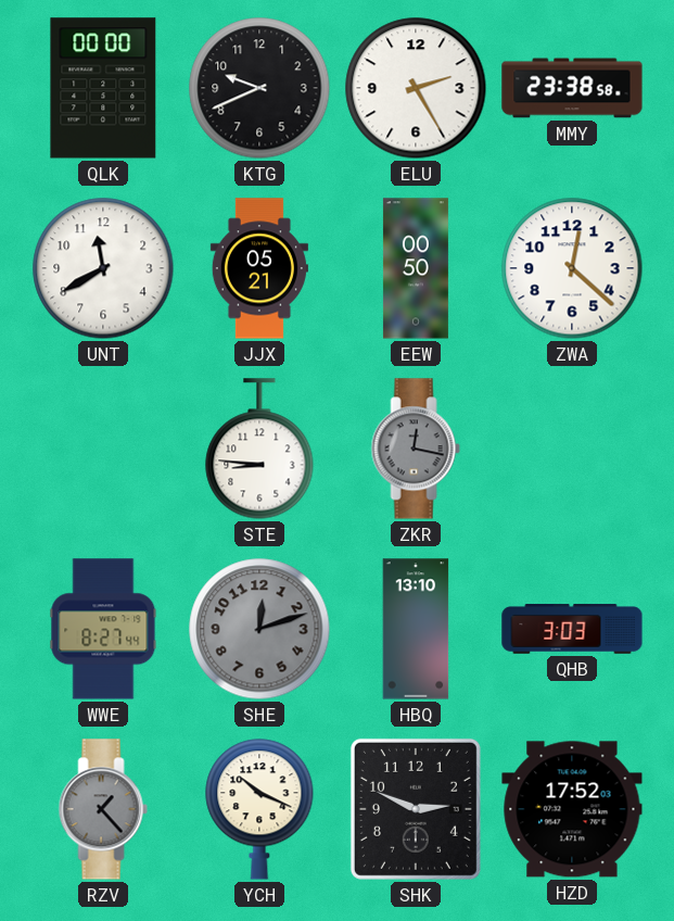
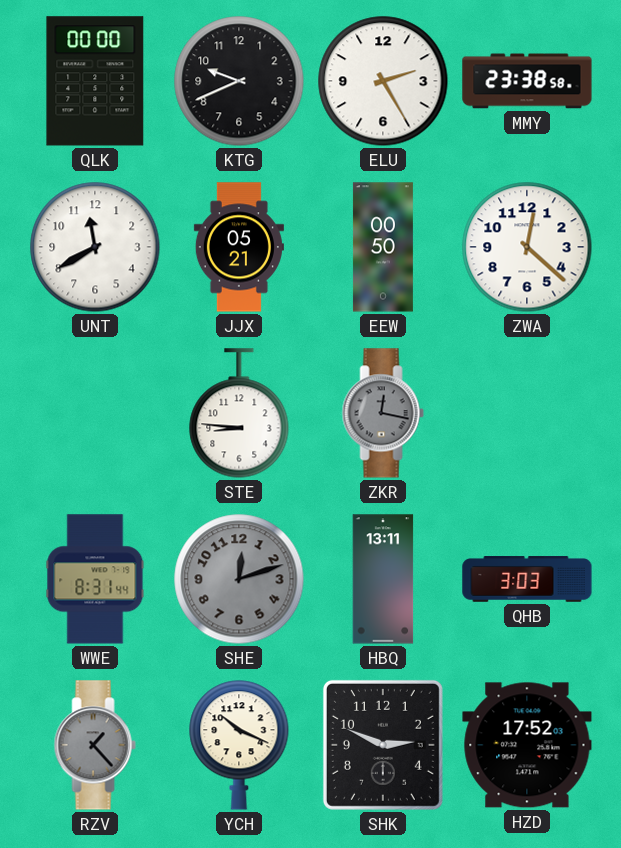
WWE: 8:27 -> 8:31 (95, 579)
HBQ: 13:10 -> 13:11 (383, 579)
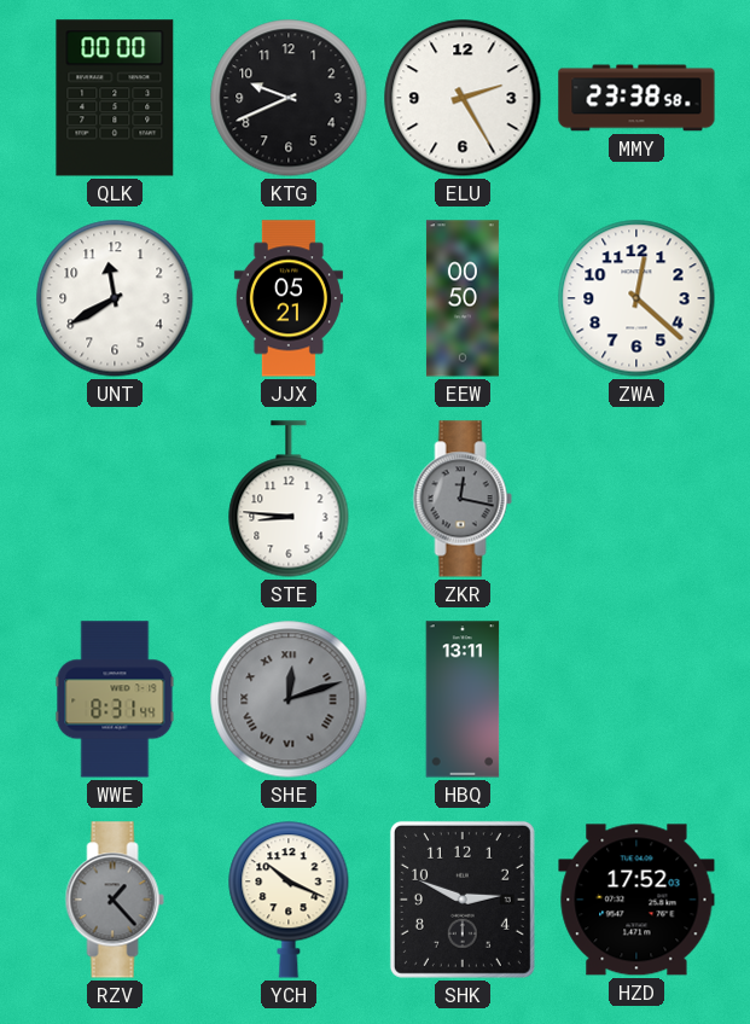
SHE numerals: Arabic -> Roman (289, 699)
QHB: 3:03 -> none (527, 579)
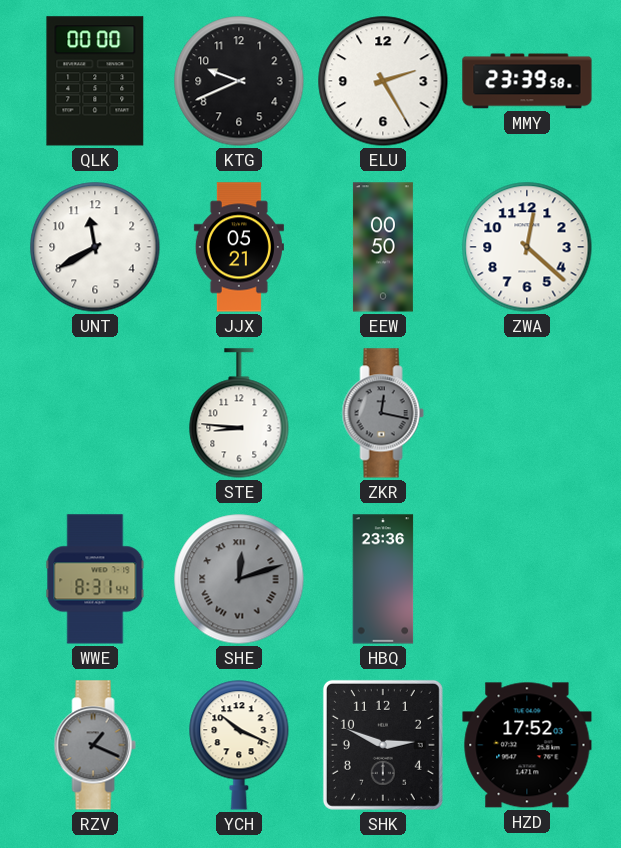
MMY: 23:38 -> 23:39 (527, 81)
HBQ: 13:11 -> 23:36 (383, 579)
RZV: 1:23 -> 1:19 (95, 745)
